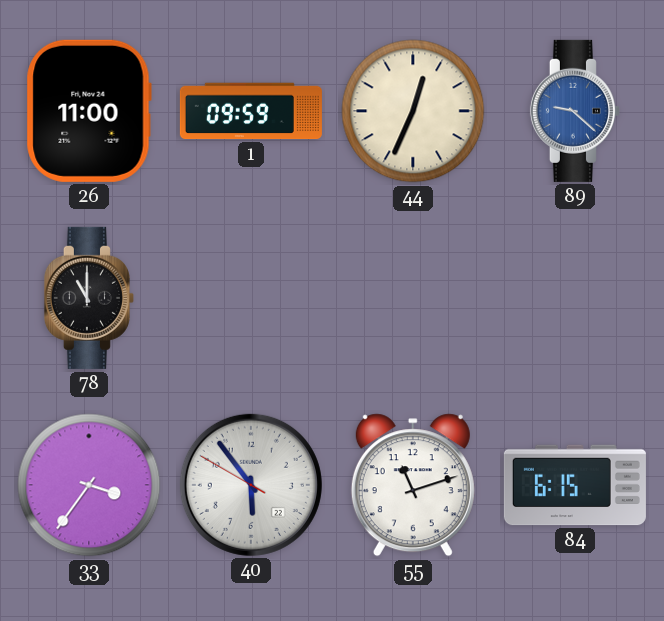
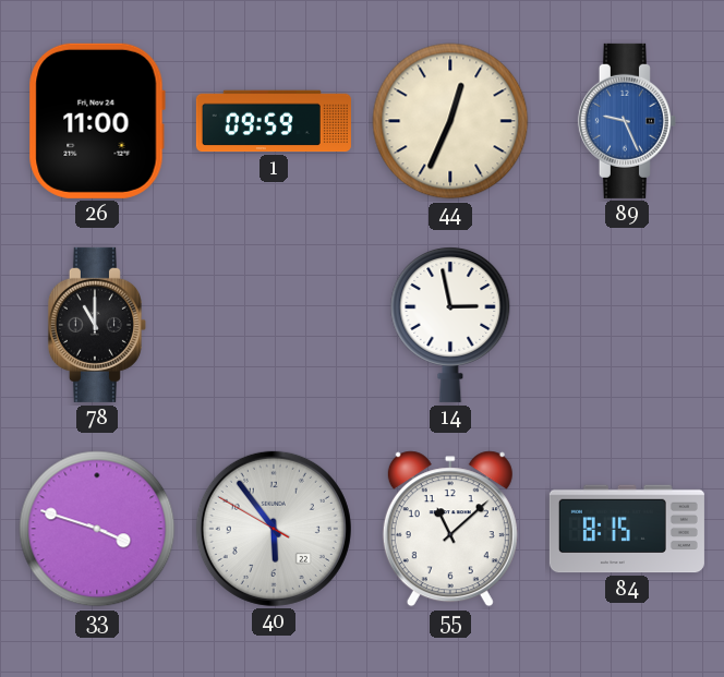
89: 9:22 -> 9:26 (627, 121)
14: none -> 2:58 (450, 325)
33: 3:36 -> 3:48 (97, 529)
55: 11:12 -> 11:08 (450, 529)
84: 6:15 -> 8:15 (627, 529)
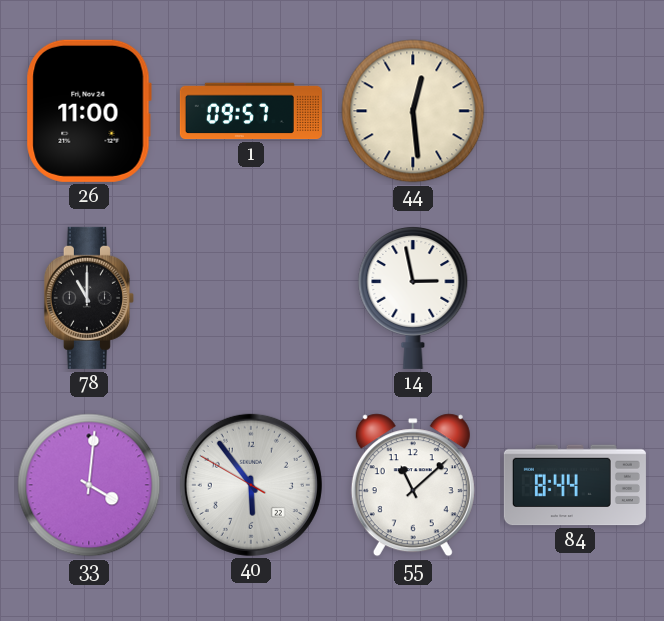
1: 09:59 -> 09:57 (251, 111)
44: 12:34 -> 12:29 (413, 111)
89: 9:26 -> none (627, 121)
33: 3:48 -> 4:01 (89, 485)
84: 8:15 -> 8:44 (575, 485)
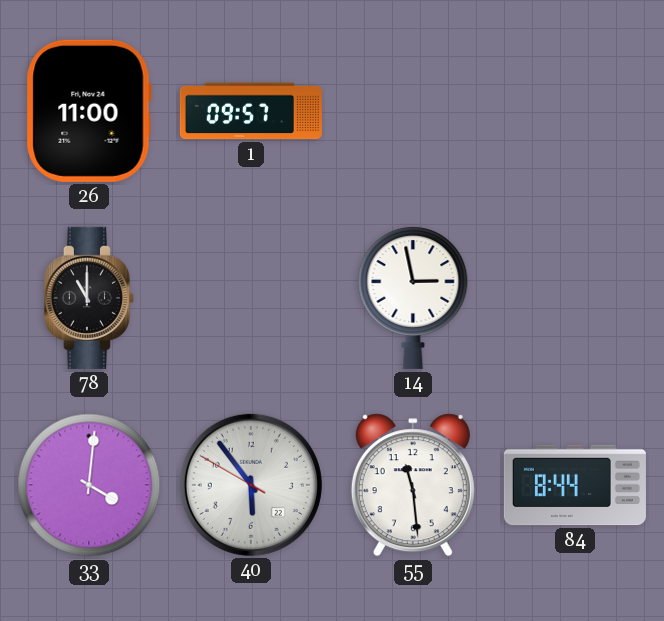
44: 12:29 -> none (413, 111)
55: 11:08 -> 11:29 (413, 485)
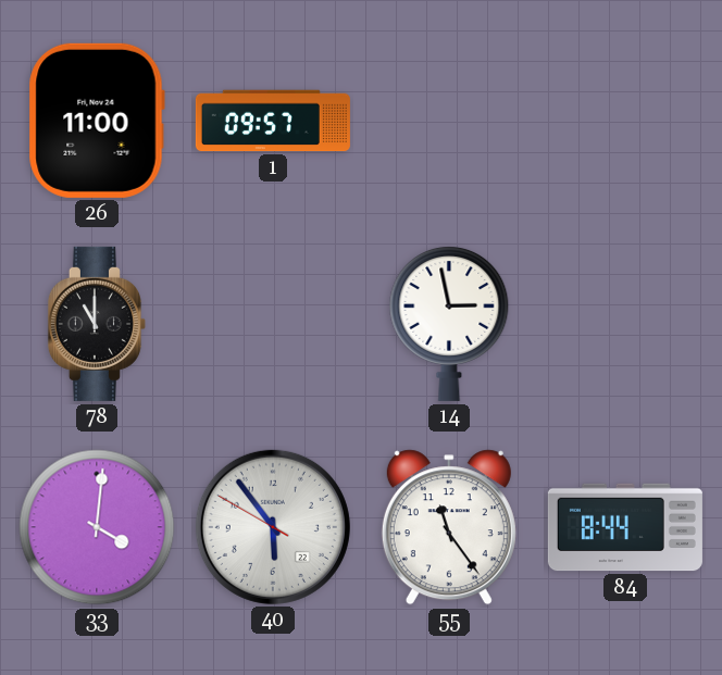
55: 11:29 -> 11:24 (449, 527)
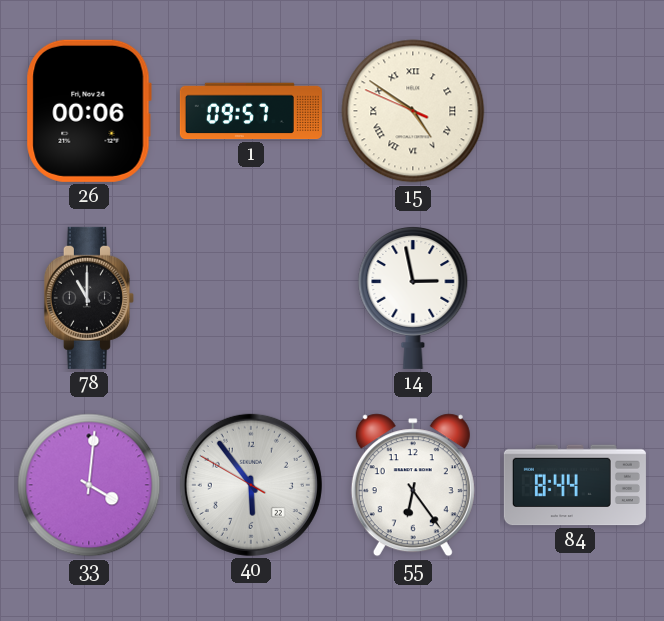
26: 11:00 -> 00:06 (89, 111)
15: none -> 4:50 (413, 111)
55: 11:24 -> 6:24 (413, 485)
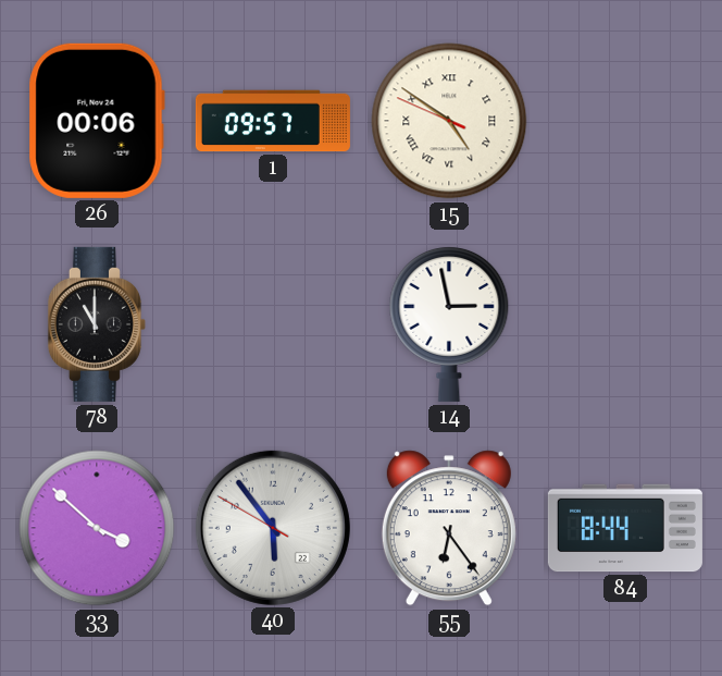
33: 4:01 -> 3:52 (97, 528)
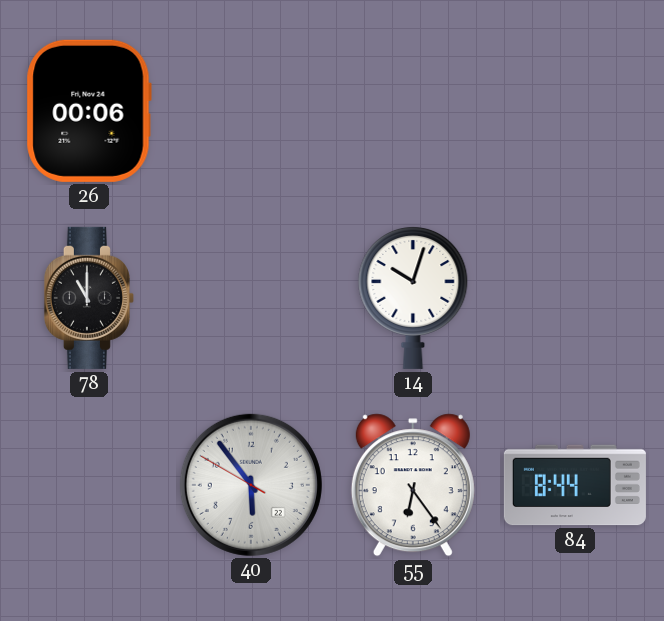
1: 09:57 -> none (273, 121)
15: 4:50 -> none (449, 121)
14: 2:58 -> 10:03 (413, 298)
33: 3:52 -> none (97, 528)
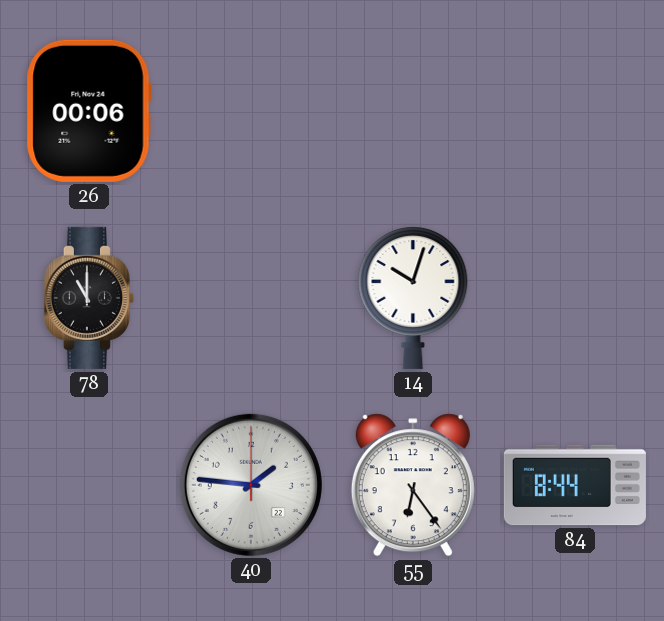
40: 5:53 -> 1:46 (251, 485)
